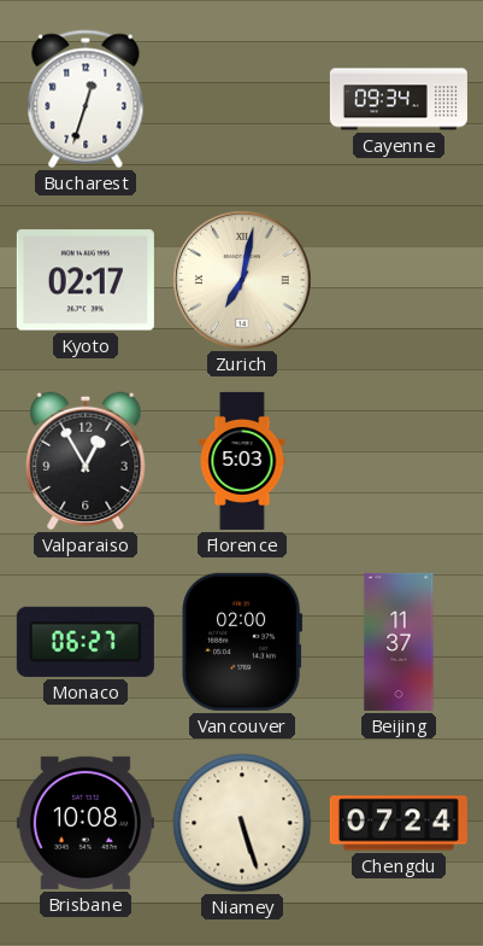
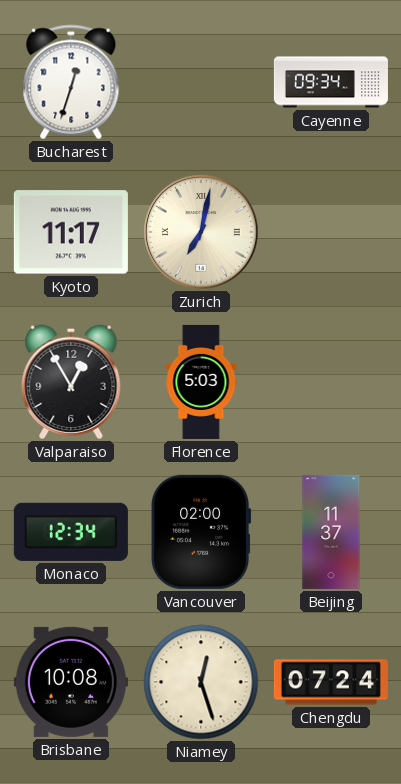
Kyoto: 02:17 -> 11:17 (71, 232)
Monaco: 06:27 -> 12:34 (71, 532)
Niamey: 5:27 -> 12:27 (201, 682)
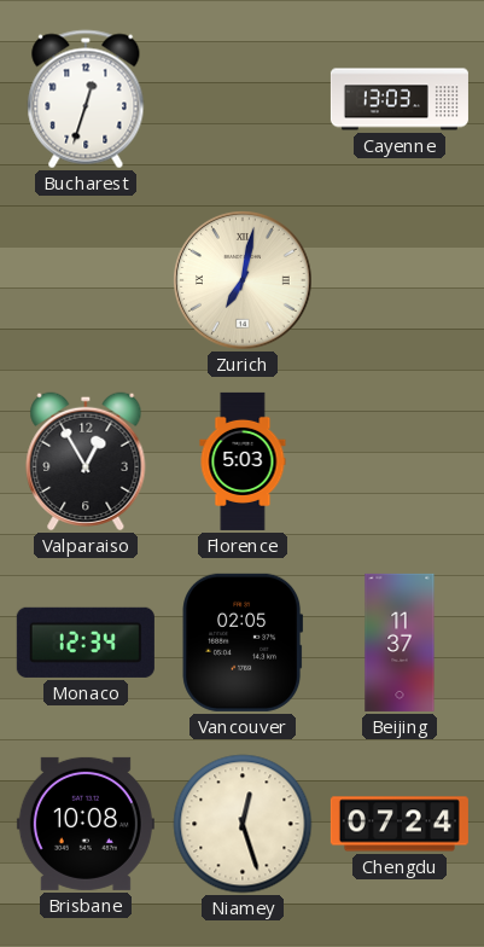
Cayenne: 09:34 -> 13:03 (400, 99)
Kyoto: 11:17 -> none (71, 232)
Vancouver: 02:00 -> 02:05 (243, 643)
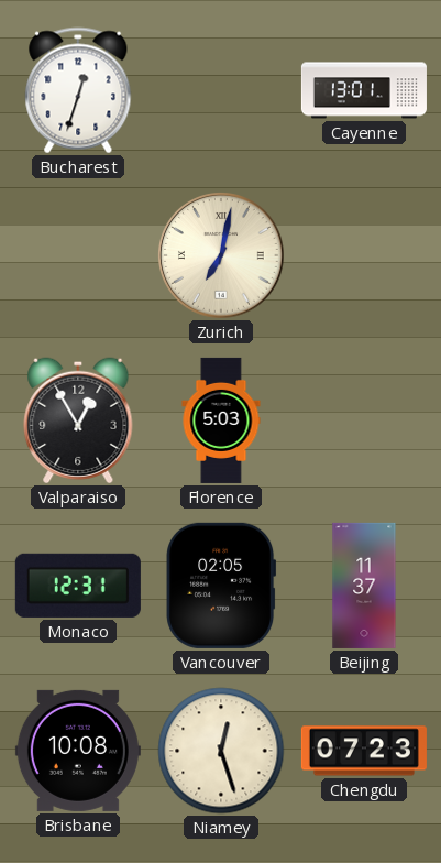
Cayenne: 13:03 -> 13:01 (364, 90)
Monaco: 12:34 -> 12:31 (78, 586)
Chengdu: 07:24 -> 07:23 (364, 751)
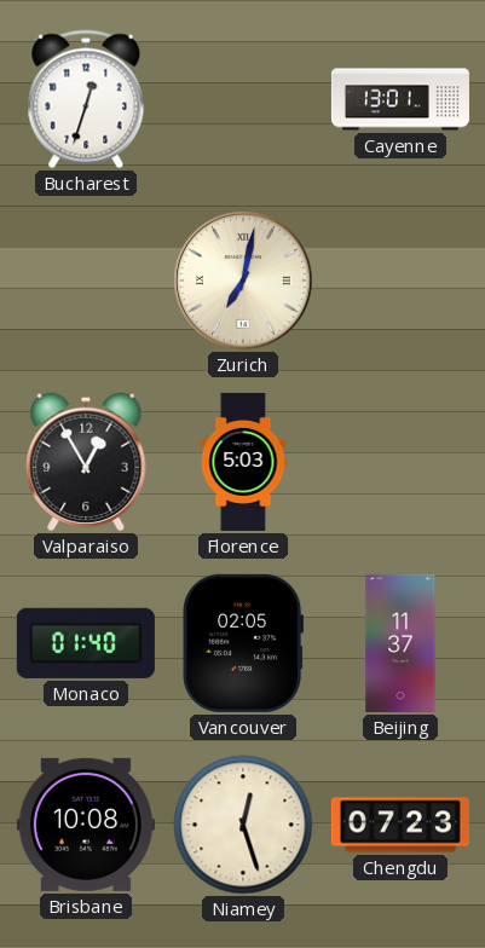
Monaco: 12:31 -> 01:40 (86, 643)
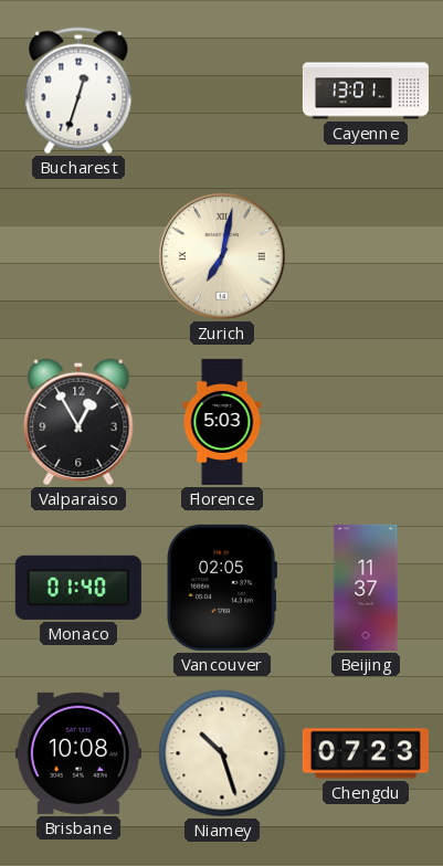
Niamey: 12:27 -> 10:27 (222, 753)
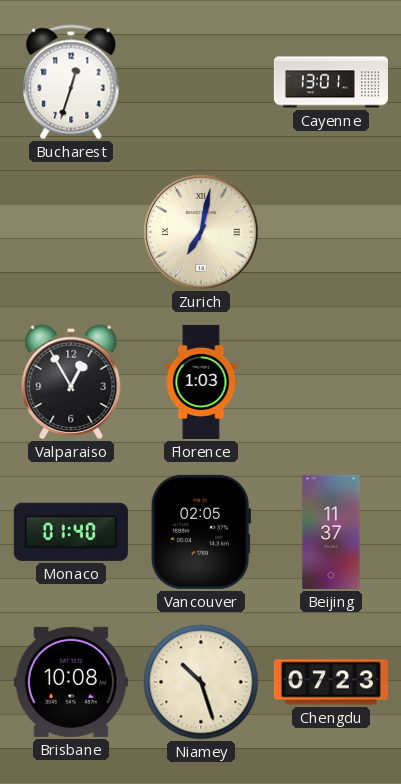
Florence: 5:03 -> 1:03 (201, 382)
